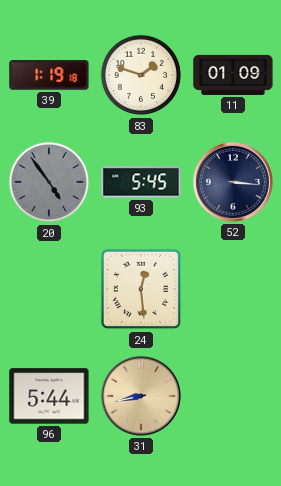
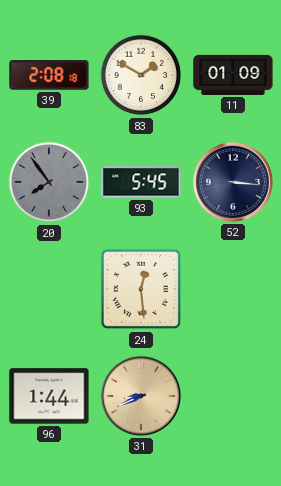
39: 1:19 -> 2:08 (49, 75)
83: 1:48 -> 1:50 (141, 75)
20: 4:54 -> 7:54 (49, 182)
96: 5:44 -> 1:44 (49, 396)
31: 8:43 -> 8:41 (141, 396)
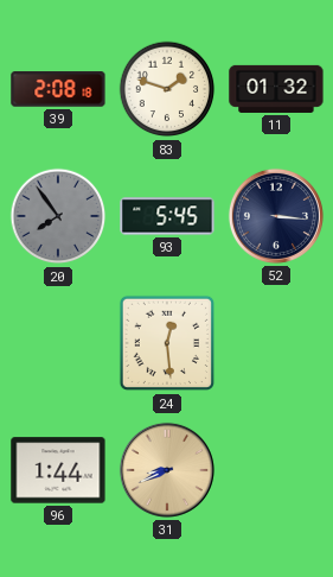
83: 1:50 -> 1:48 (167, 89)
11: 01:09 -> 01:32 (276, 89)
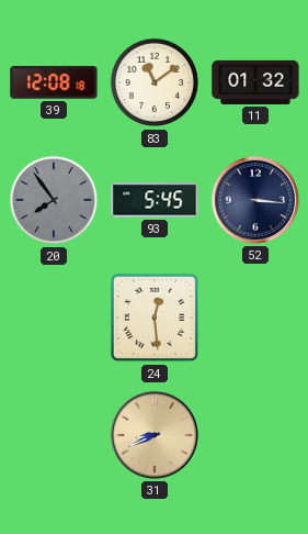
39: 2:08 -> 12:08 (54, 82)
83: 1:48 -> 11:09 (155, 82)
96: 1:44 -> none (58, 470)
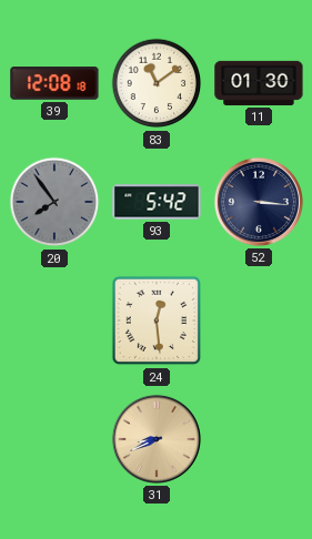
11: 01:32 -> 01:30 (259, 83)
93: 5:45 -> 5:42 (157, 202)
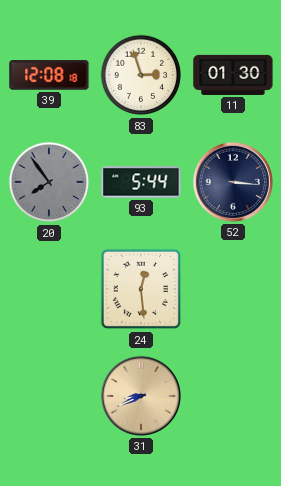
83: 11:09 -> 2:57 (141, 75)
93: 5:42 -> 5:44 (141, 182)
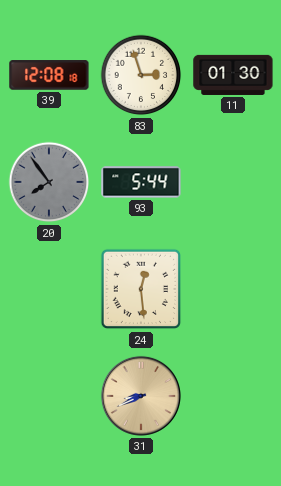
52: 3:16 -> none (233, 182)
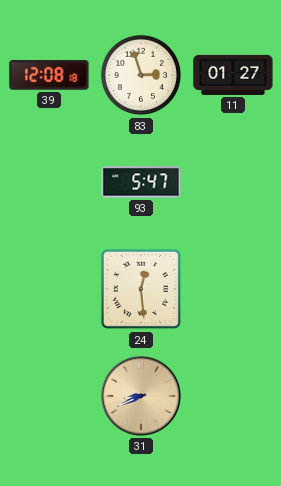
11: 01:30 -> 01:27 (233, 75)
20: 7:54 -> none (49, 182)
93: 5:44 -> 5:47 (141, 182)
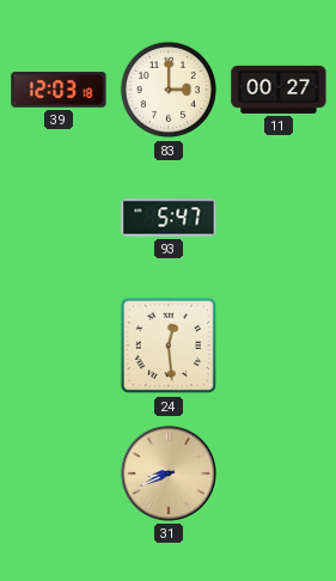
39: 12:08 -> 12:03 (59, 90)
83: 2:57 -> 3:00 (169, 90)
11: 01:27 -> 00:27 (279, 90)
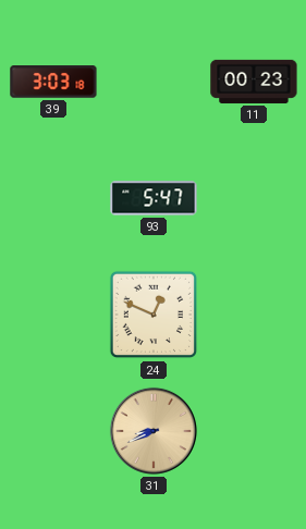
39: 12:03 -> 3:03 (53, 82)
83: 3:00 -> none (169, 90)
11: 00:27 -> 00:23 (254, 82)
24: 12:29 -> 12:49 (154, 315)
